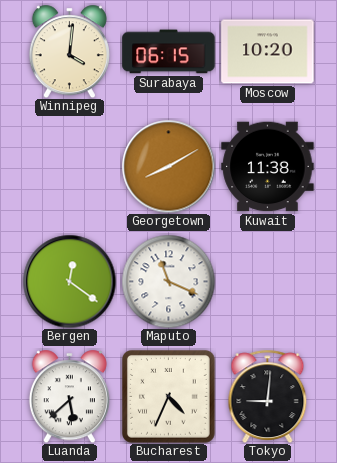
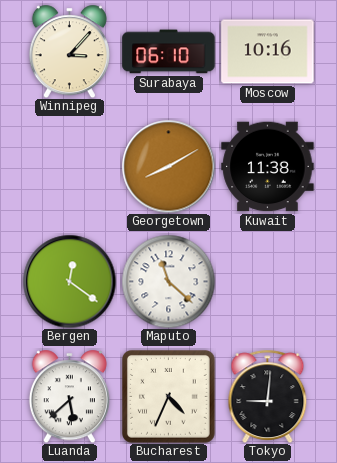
Winnipeg: 4:01 -> 3:07 (69, 51)
Surabaya: 06:15 -> 06:10 (169, 52)
Moscow: 10:20 -> 10:16 (268, 52)
Maputo: 11:19 -> 11:22 (168, 281)
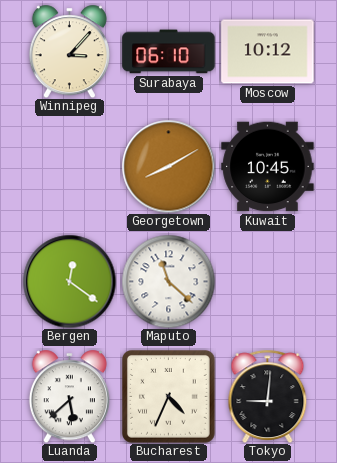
Moscow: 10:16 -> 10:12 (268, 52)
Kuwait: 11:38 -> 10:45 (268, 167)
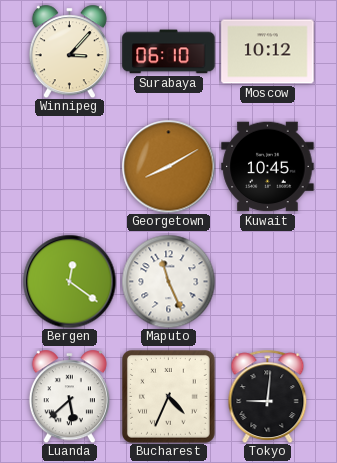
Maputo: 11:22 -> 11:26 (168, 281)
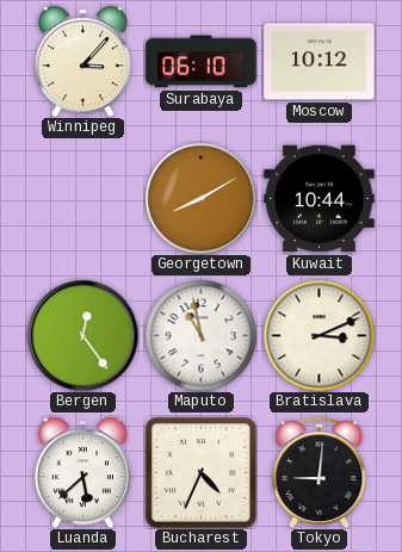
Kuwait: 10:45 -> 10:44 (320, 199)
Bergen: 12:21 -> 12:24 (82, 335)
Maputo: 11:26 -> 10:58 (200, 335)
Bratislava: none -> 3:11 (318, 335)
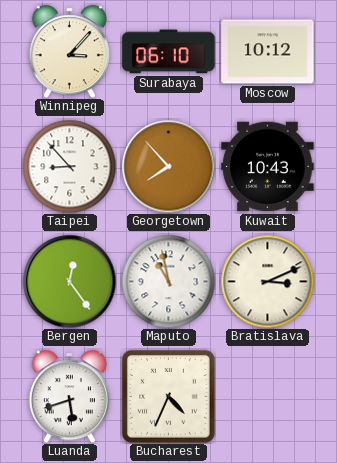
Taipei: none -> 8:53 (69, 166)
Georgetown: 8:10 -> 7:53 (168, 166)
Kuwait: 10:44 -> 10:43 (268, 167)
Luanda: 5:38 -> 5:42 (69, 396)
Tokyo: 9:01 -> none (320, 472)
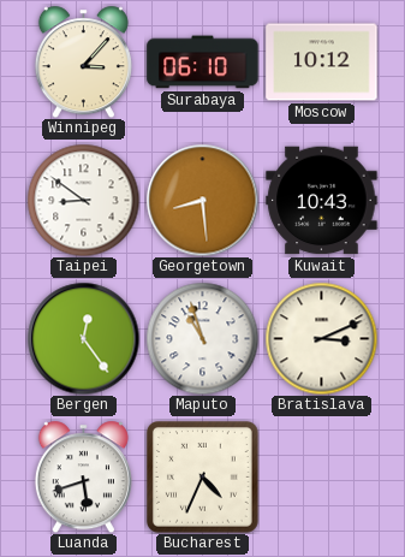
Taipei: 8:53 -> 8:51 (83, 200)
Georgetown: 7:53 -> 8:29 (202, 200)
Maputo: 10:58 -> 10:57 (202, 338)
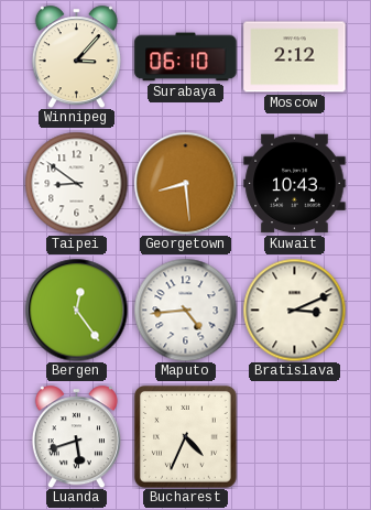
Moscow: 10:12 -> 2:12 (295, 57)
Maputo: 10:57 -> 4:44 (185, 310)
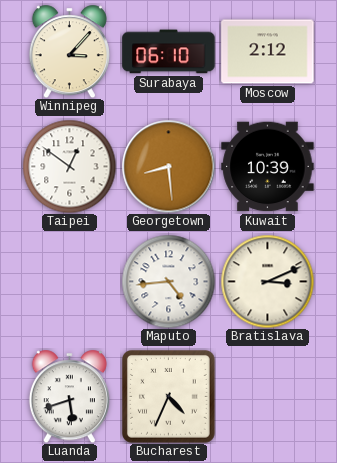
Taipei: 8:51 -> 12:51 (69, 166)
Kuwait: 10:43 -> 10:39 (268, 167)
Bergen: 12:24 -> none (76, 310)
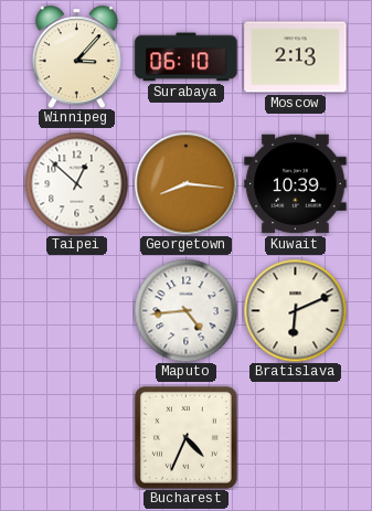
Moscow: 2:12 -> 2:13 (296, 57)
Taipei: 12:51 -> 12:52 (76, 183)
Georgetown: 8:29 -> 8:16 (185, 183)
Bratislava: 3:11 -> 6:11 (295, 310)
Luanda: 5:42 -> none (69, 396)
